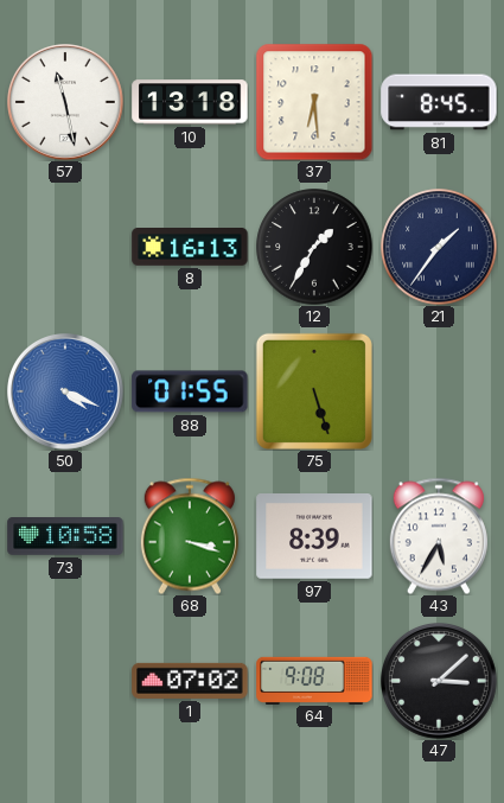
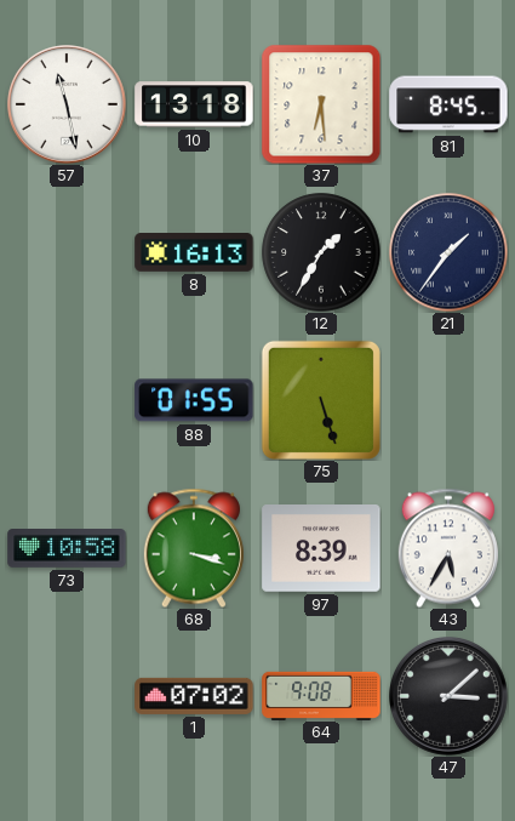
50: 4:19 -> none (66, 393)
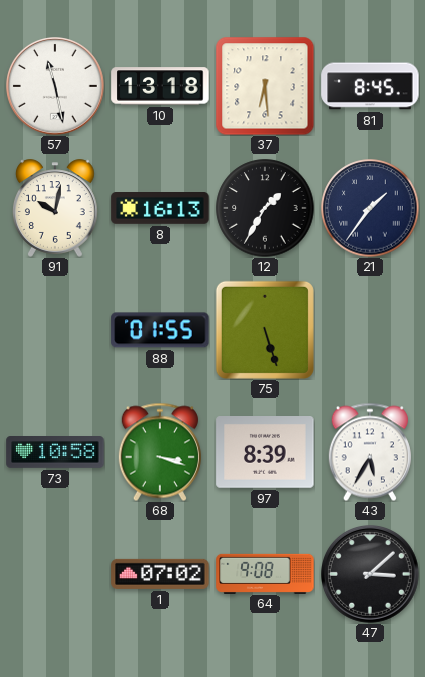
91: none -> 10:02 (55, 208)
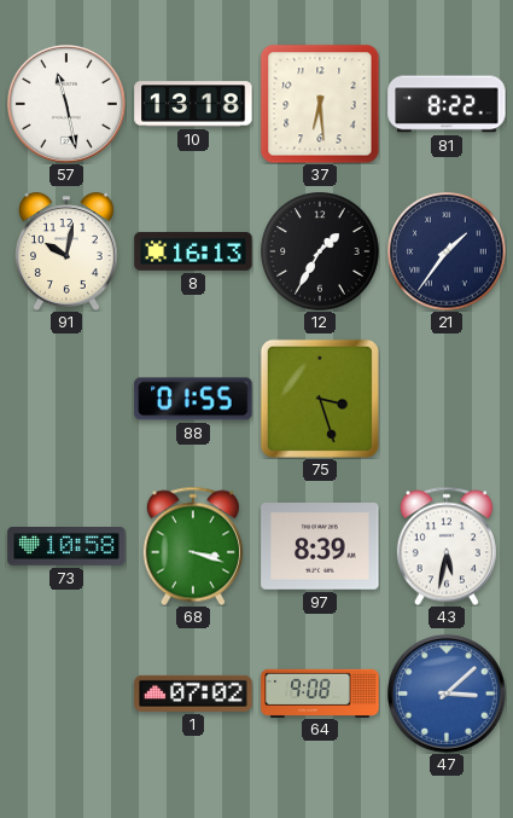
81: 8:45 -> 8:22 (447, 104)
75: 5:27 -> 3:27 (320, 399)
43: 5:35 -> 5:32 (447, 546)
47 dial: black -> blue (448, 695)
